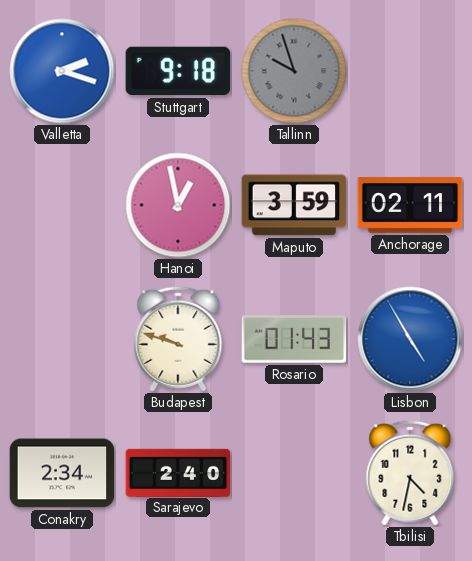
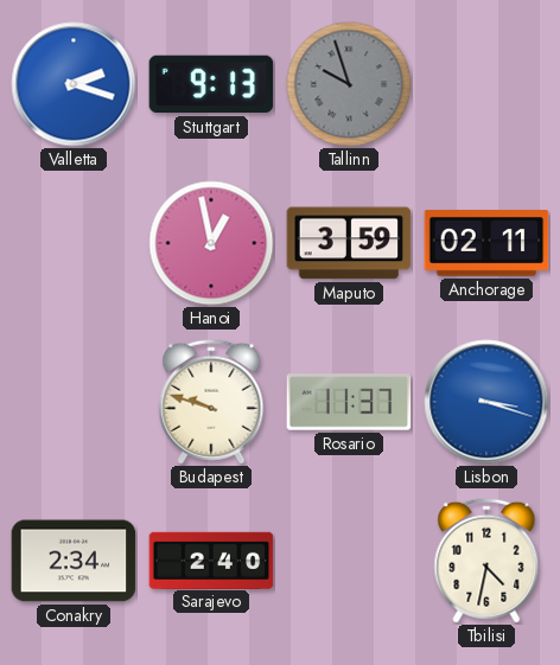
Stuttgart: 9:18 -> 9:13 (211, 84)
Rosario: 01:43 -> 11:37 (349, 402)
Lisbon: 4:55 -> 3:18 (486, 402)
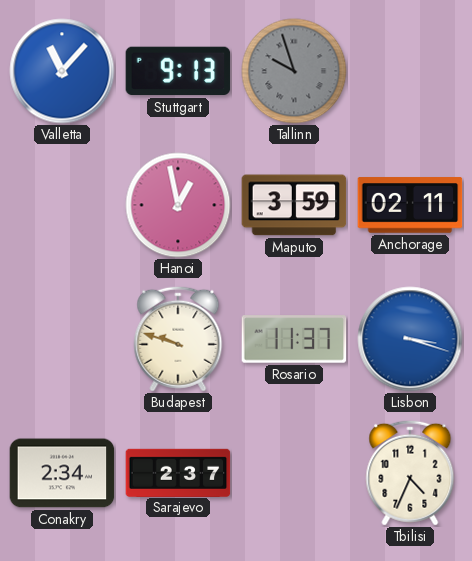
Valletta: 2:18 -> 11:07 (62, 71)
Sarajevo: 2:40 -> 2:37 (178, 472)
Tbilisi: 4:32 -> 4:34 (410, 473)
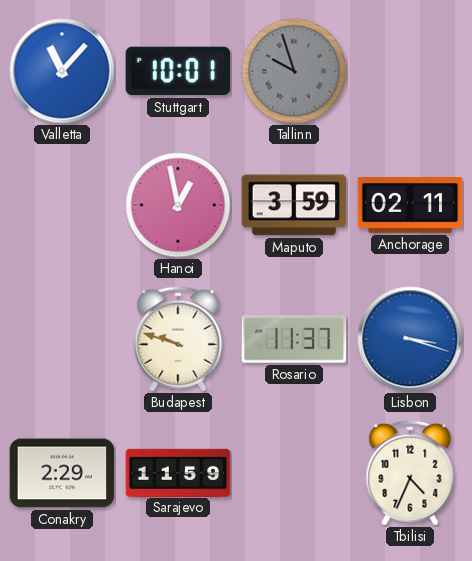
Stuttgart: 9:13 -> 10:01 (178, 71)
Conakry: 2:34 -> 2:29 (62, 473)
Sarajevo: 2:37 -> 11:59 (178, 472)
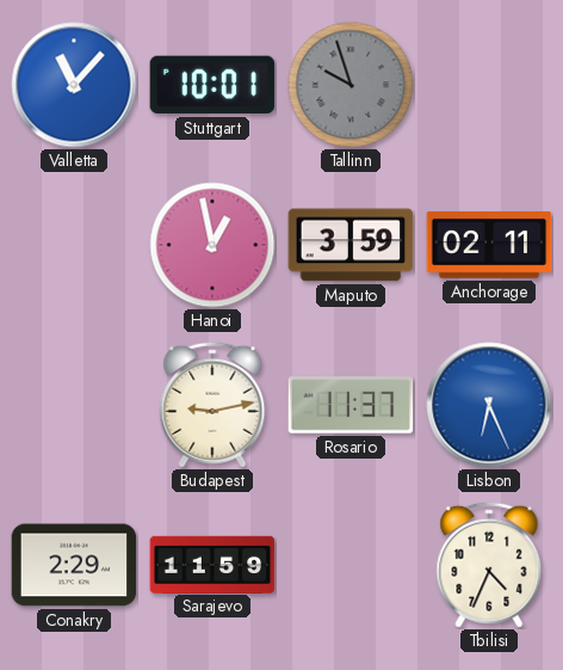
Budapest: 9:48 -> 9:13 (212, 405)
Lisbon: 3:18 -> 6:26 (489, 405)
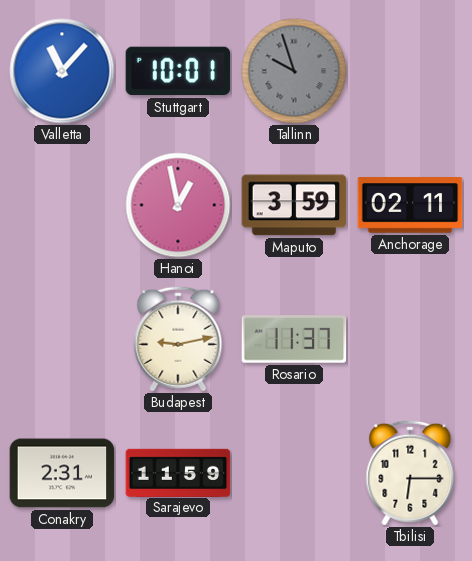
Lisbon: 6:26 -> none (489, 405)
Conakry: 2:29 -> 2:31 (62, 473)
Tbilisi: 4:34 -> 6:15 (410, 473)
